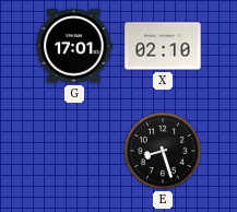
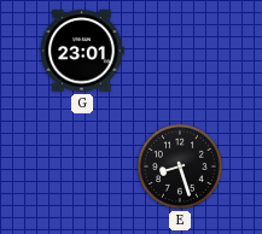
G: 17:01 -> 23:01 (82, 51)
X: 02:10 -> none (163, 46)
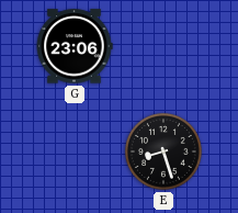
G: 23:01 -> 23:06 (75, 46)
